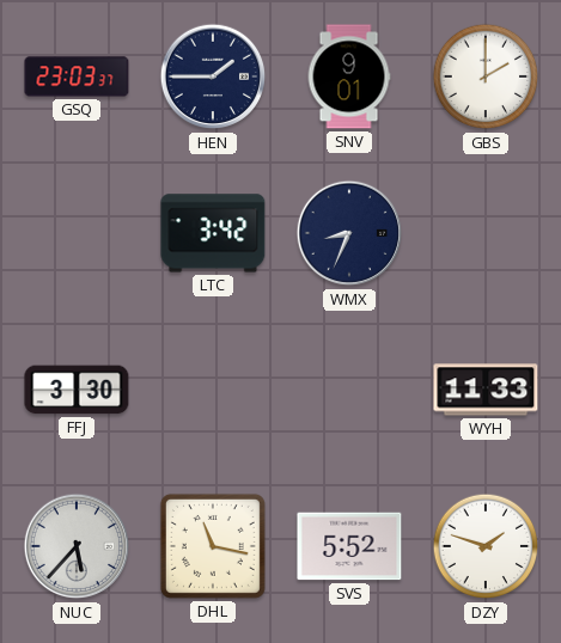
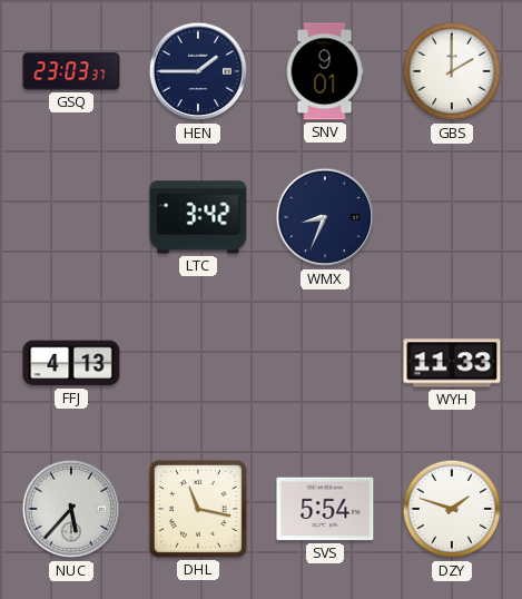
FFJ: 3:30 -> 4:13 (71, 363)
SVS: 5:52 -> 5:54 (325, 509)
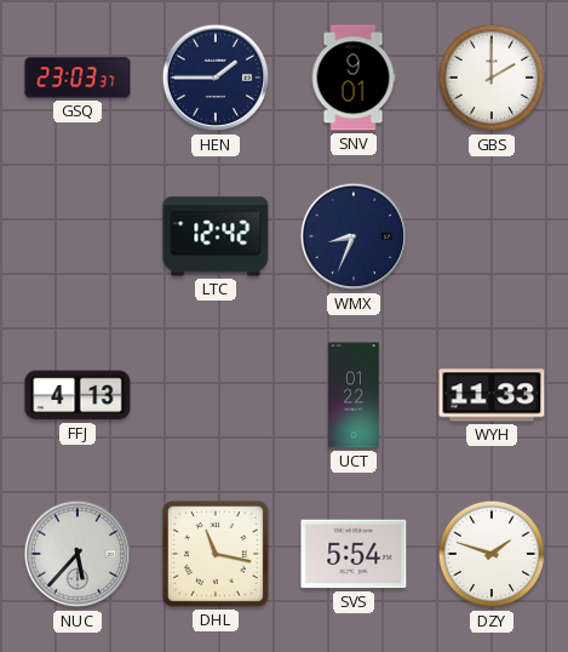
LTC: 3:42 -> 12:42 (216, 236)
UCT: none -> 01:22 (354, 395)
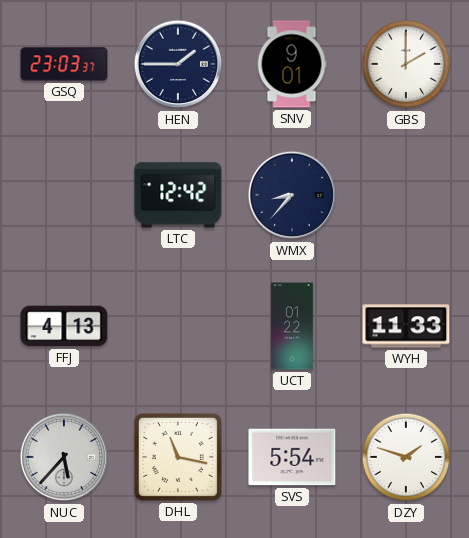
WMX: 8:34 -> 8:37 (292, 195)
